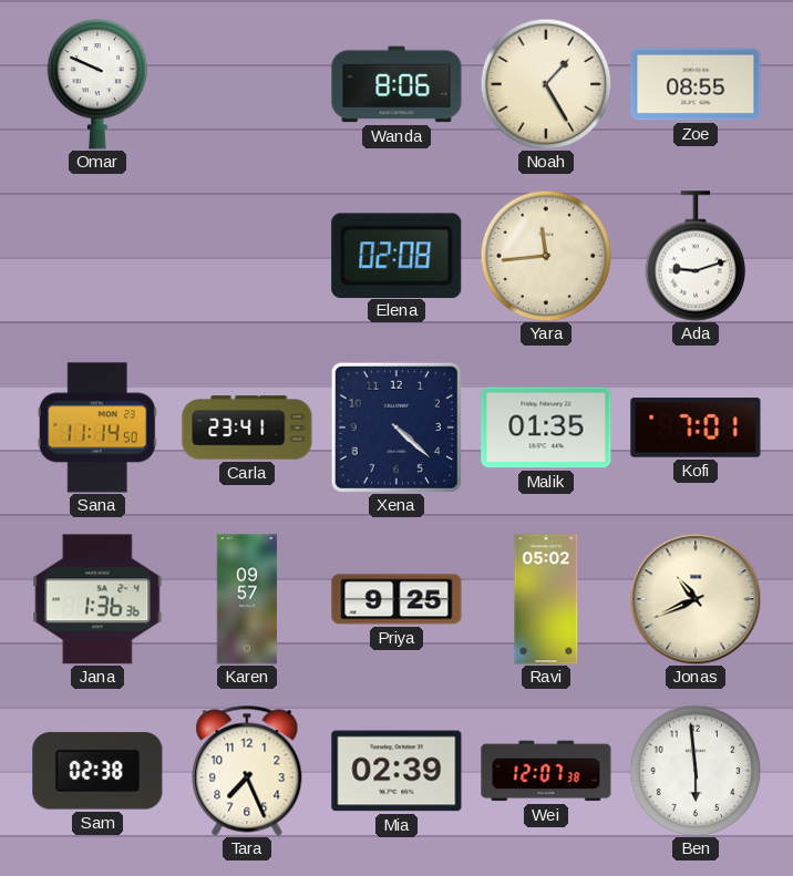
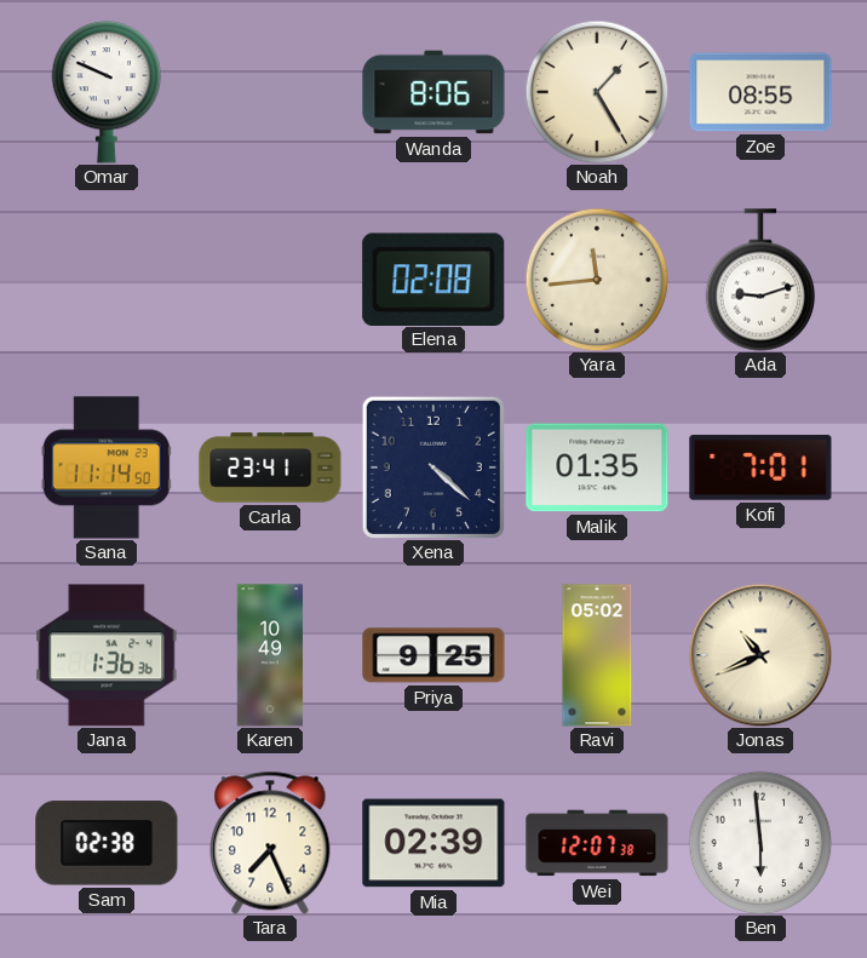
Karen: 09:57 -> 10:49 (270, 655)
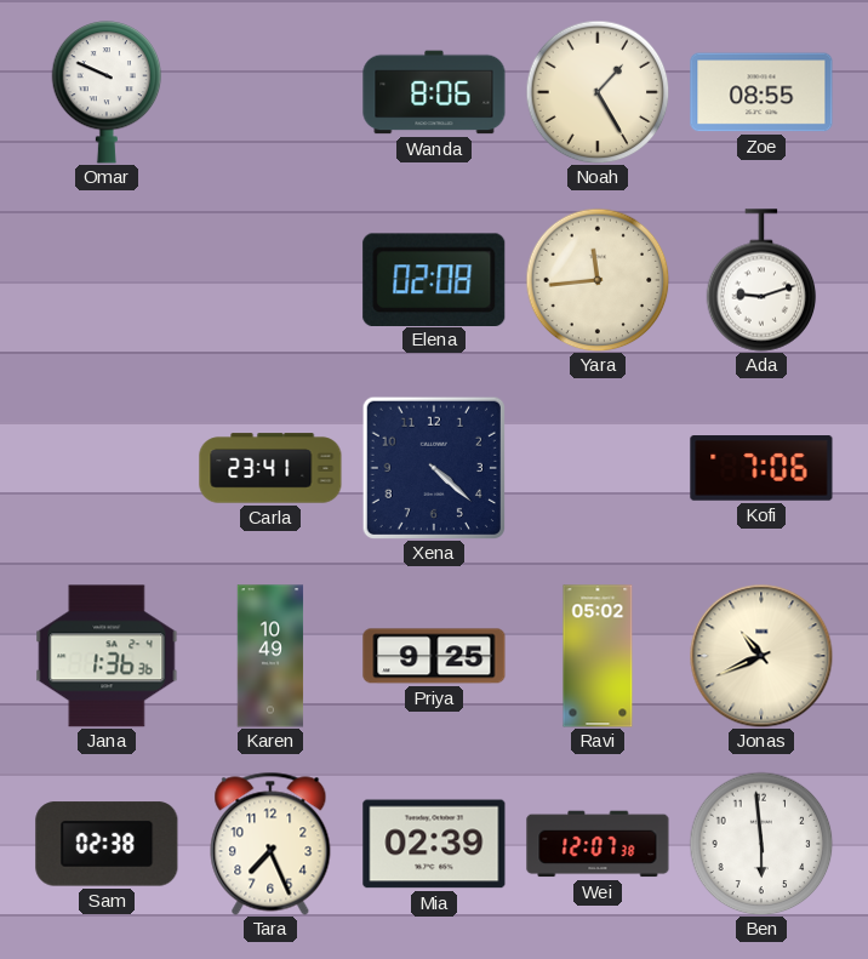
Sana: 11:14 -> none (107, 467)
Malik: 01:35 -> none (597, 467)
Kofi: 7:01 -> 7:06 (761, 468)
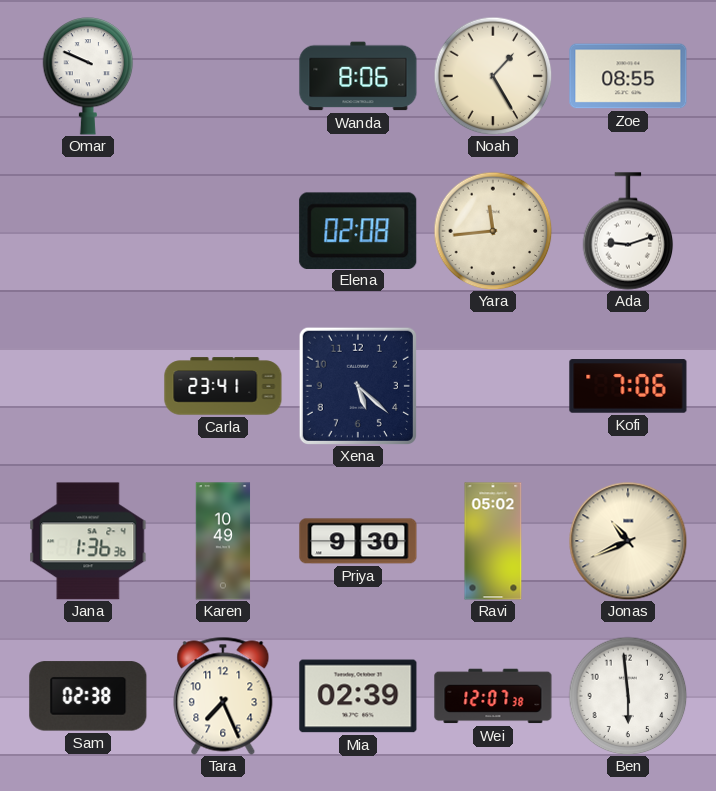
Xena: 4:22 -> 5:22 (358, 386)
Priya: 9:25 -> 9:30 (358, 541)
